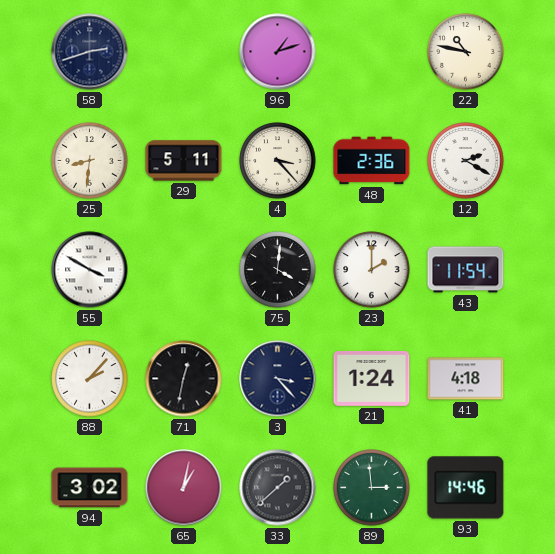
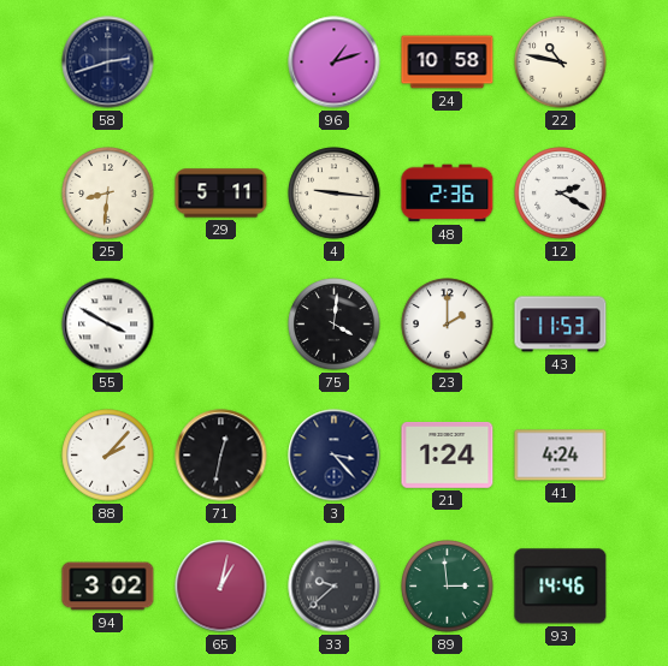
24: none -> 10:58 (448, 63)
4: 3:23 -> 9:16 (335, 194)
43: 11:54 -> 11:53 (561, 325)
41: 4:18 -> 4:24 (561, 456)
33: 1:38 -> 9:38 (335, 587)
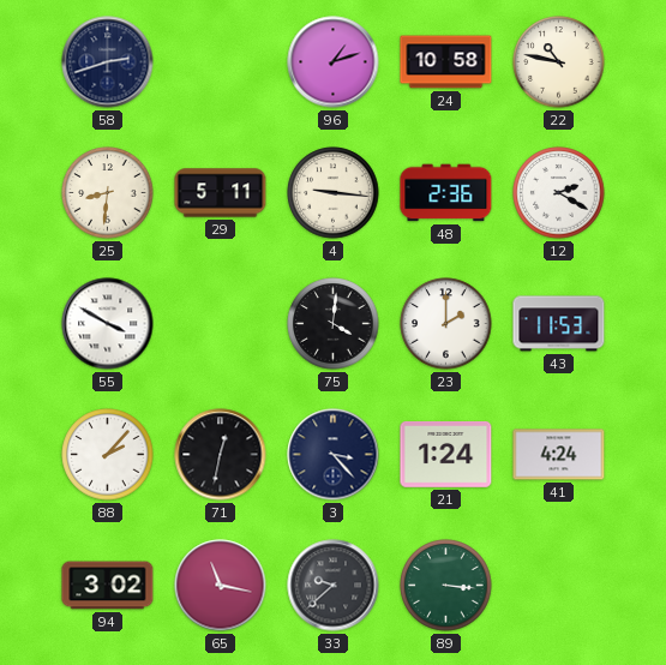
65: 1:02 -> 11:17 (221, 586)
89: 2:59 -> 3:16 (446, 586)
93: 14:46 -> none (561, 587)
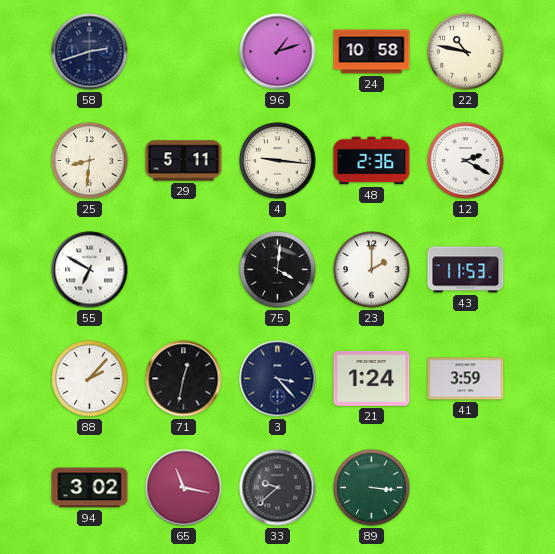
55: 3:50 -> 6:50 (90, 270)
41: 4:24 -> 3:59 (466, 379)
